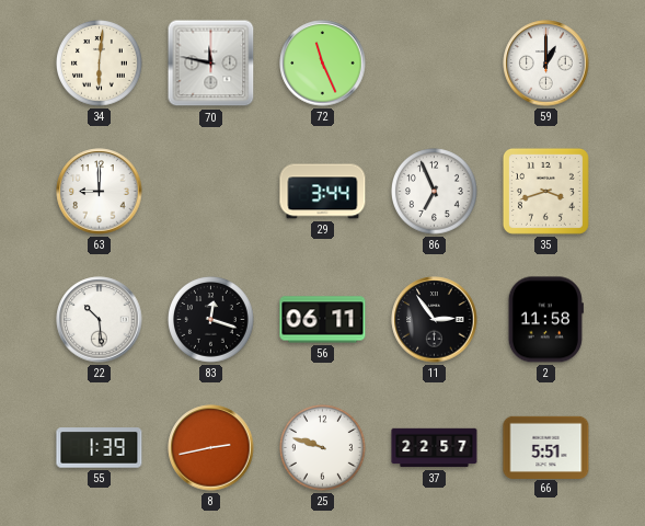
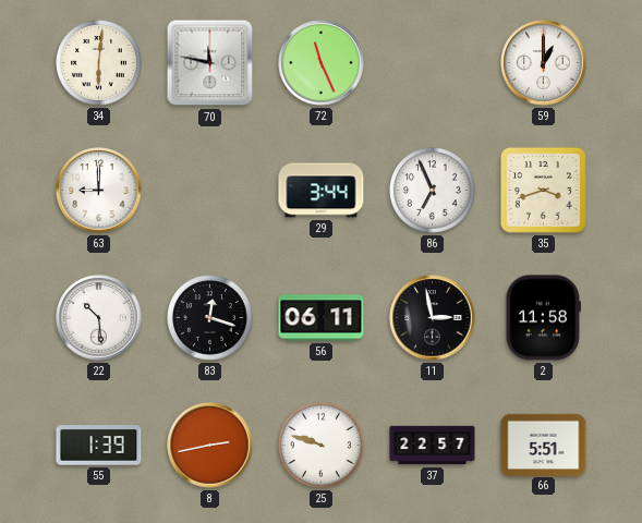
11: 2:54 -> 2:58 (433, 318)
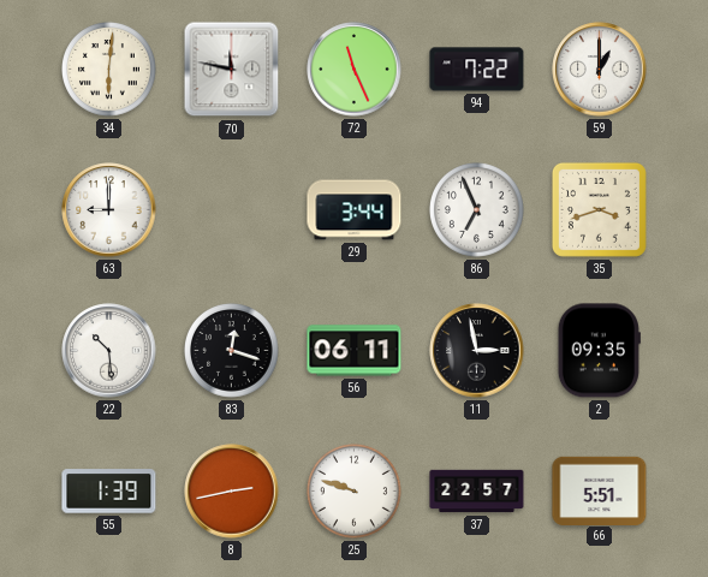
94: none -> 7:22 (477, 70)
2: 11:58 -> 09:35 (599, 351)
